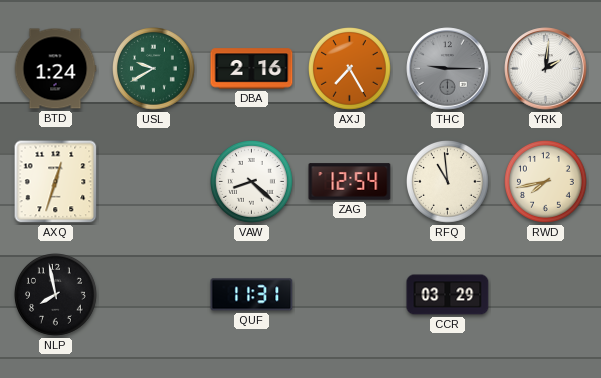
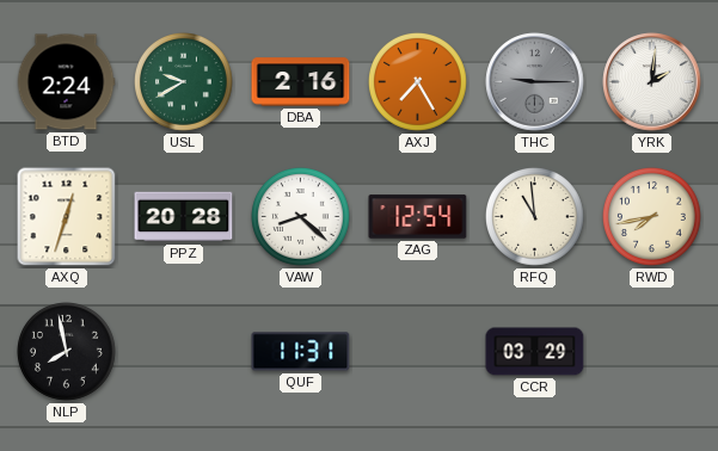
BTD: 1:24 -> 2:24 (66, 82)
PPZ: none -> 20:28 (184, 217)
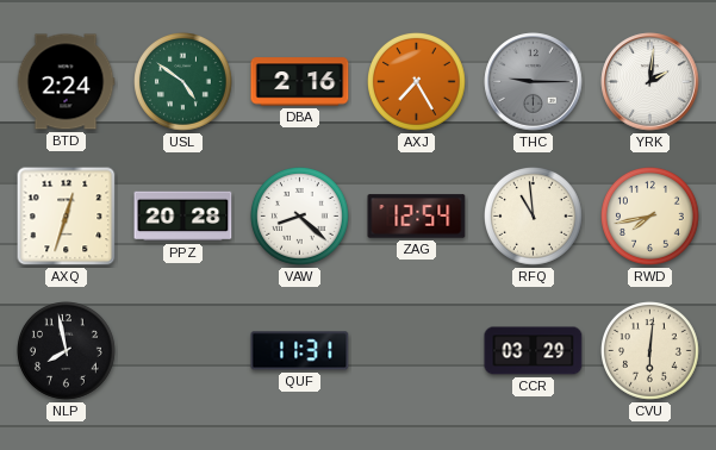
USL: 9:40 -> 4:51 (183, 82)
CVU: none -> 6:01 (650, 351)
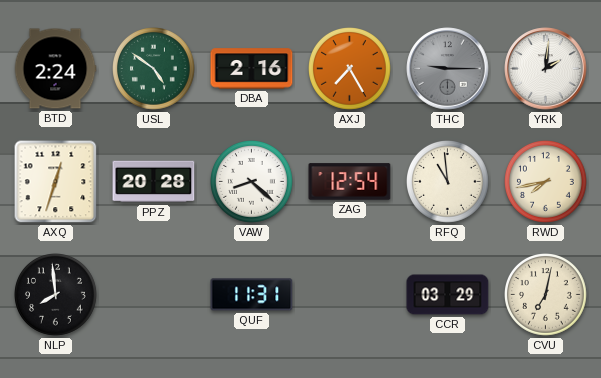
NLP: 7:58 -> 7:59 (56, 295)
CVU: 6:01 -> 7:02 (546, 295)
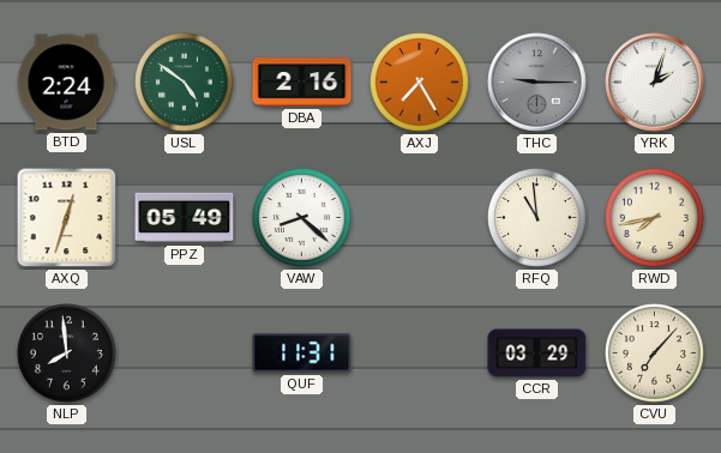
YRK: 2:01 -> 2:03 (655, 83)
PPZ: 20:28 -> 05:49 (185, 218)
ZAG: 12:54 -> none (350, 182)
CVU: 7:02 -> 7:07 (655, 354)
